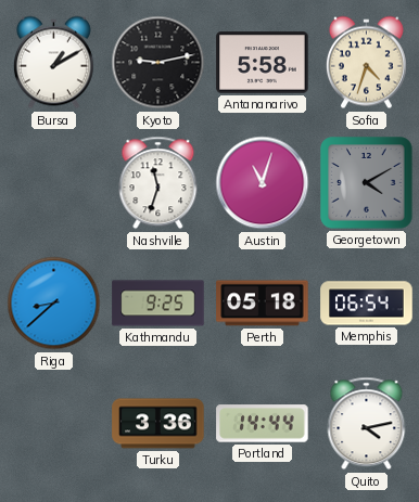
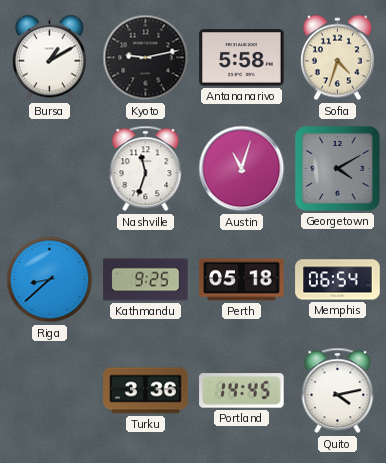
Portland: 14:44 -> 14:45 (242, 391)
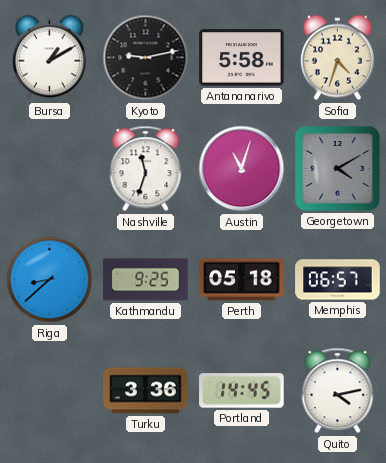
Memphis: 06:54 -> 06:57 (338, 280)
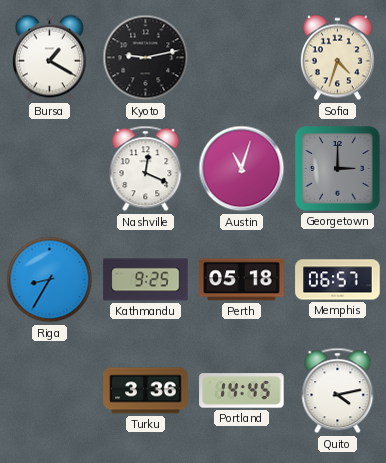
Bursa: 1:10 -> 1:20 (49, 58)
Antananarivo: 5:58 -> none (242, 58)
Nashville: 11:33 -> 12:19 (146, 169)
Georgetown: 4:10 -> 3:00 (338, 169)
Riga: 8:38 -> 8:35 (50, 280)
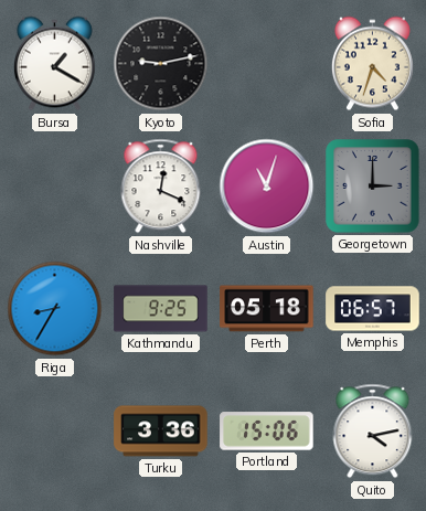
Portland: 14:45 -> 15:06 (267, 432)
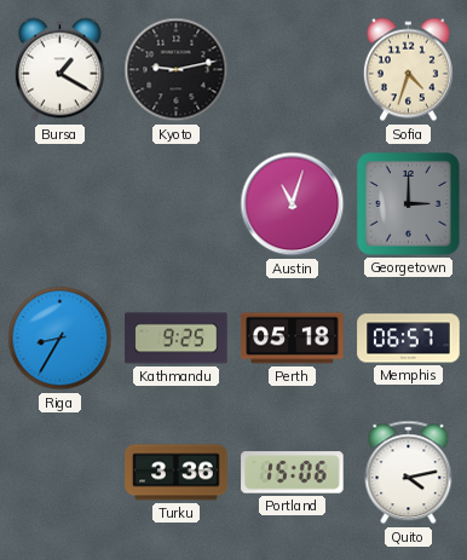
Nashville: 12:19 -> none (161, 187)
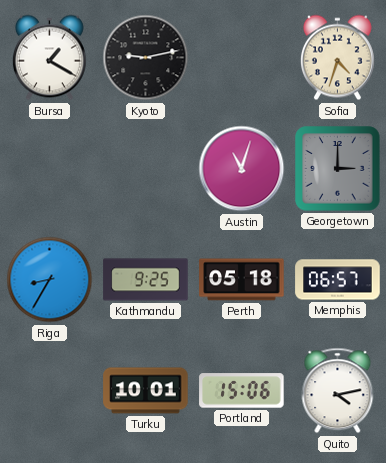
Turku: 3:36 -> 10:01 (146, 391)
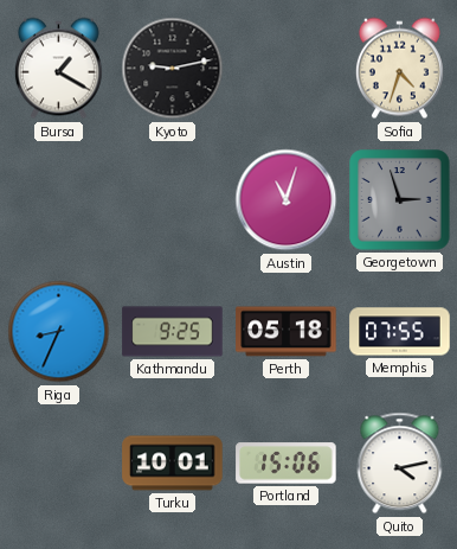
Georgetown: 3:00 -> 2:57 (400, 200)
Riga: 8:35 -> 8:34 (59, 332)
Memphis: 06:57 -> 07:55 (400, 332)
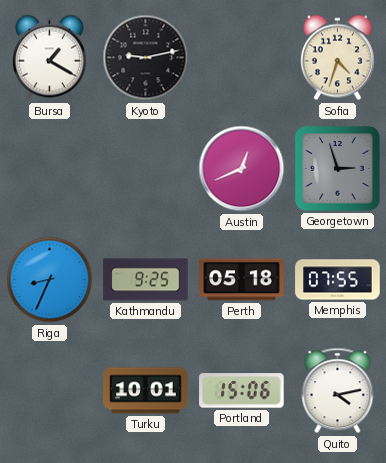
Austin: 11:03 -> 12:41 (242, 169)
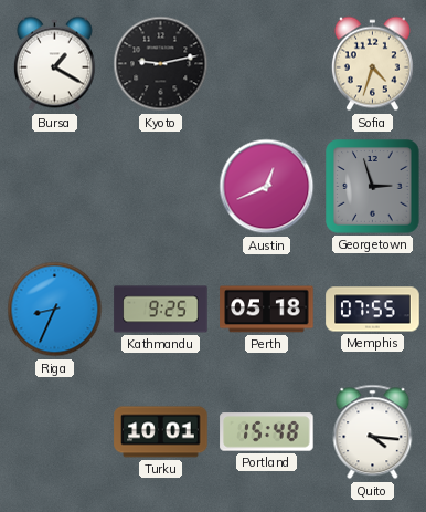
Portland: 15:06 -> 15:48 (267, 432)
Quito: 4:13 -> 4:16 (373, 432)
